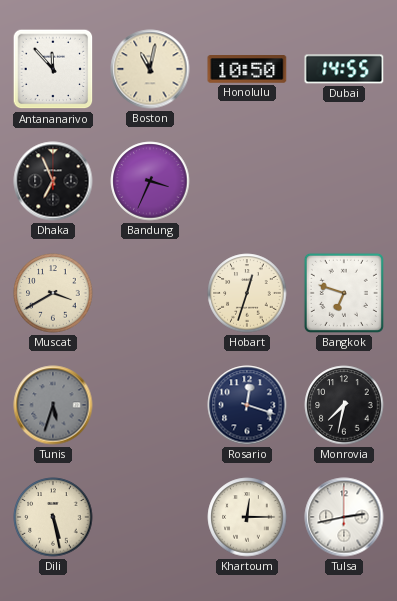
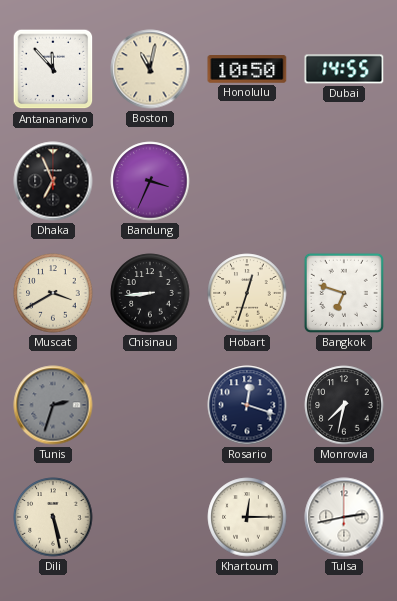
Chisinau: none -> 8:44 (150, 293)
Tunis: 5:33 -> 2:33 (53, 405)
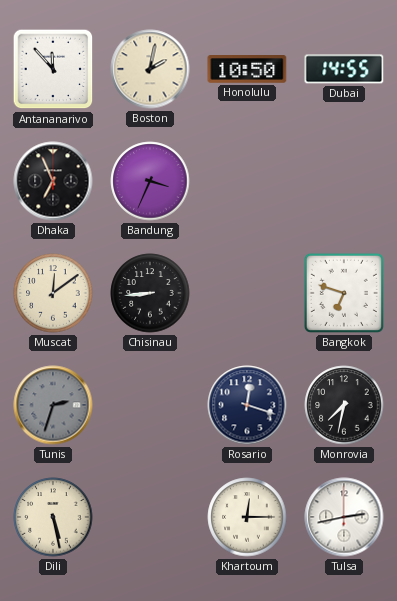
Boston: 11:02 -> 2:02 (150, 69)
Muscat: 3:40 -> 12:09 (53, 293)
Hobart: 12:33 -> none (247, 293)
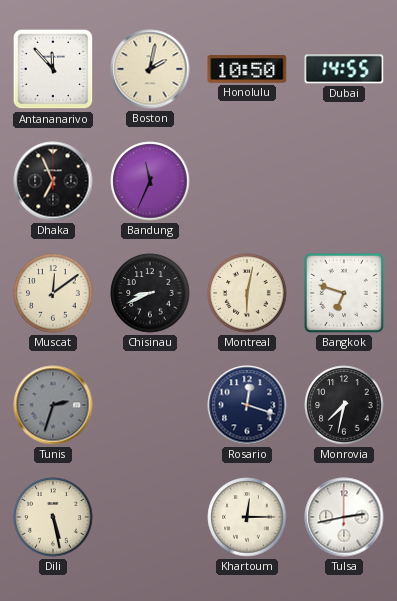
Bandung: 3:34 -> 11:34 (150, 181)
Chisinau: 8:44 -> 8:41 (150, 293)
Montreal: none -> 6:02 (247, 293)
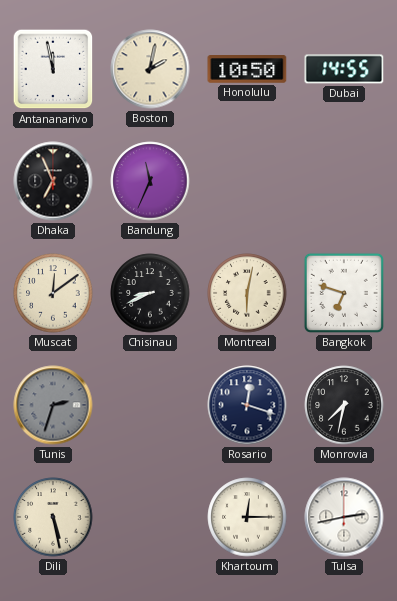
Antananarivo: 11:53 -> 11:58 (53, 69)
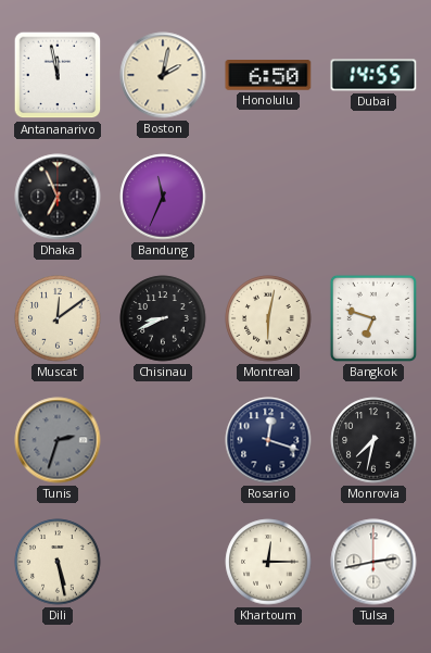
Honolulu: 10:50 -> 6:50 (268, 75)
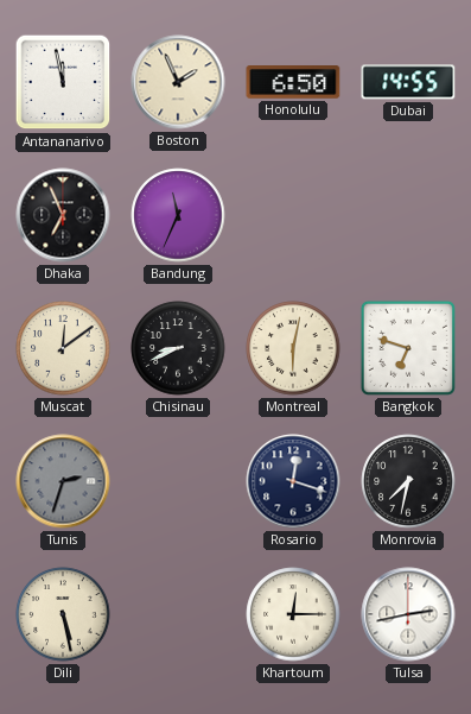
Boston: 2:02 -> 1:56 (178, 82)
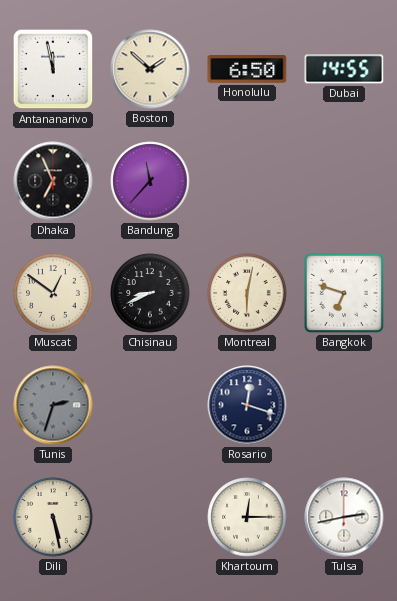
Boston: 1:56 -> 1:52 (150, 69)
Bandung: 11:34 -> 11:37 (150, 181)
Muscat: 12:09 -> 12:51 (53, 293)
Monrovia: 7:32 -> none (408, 481)
